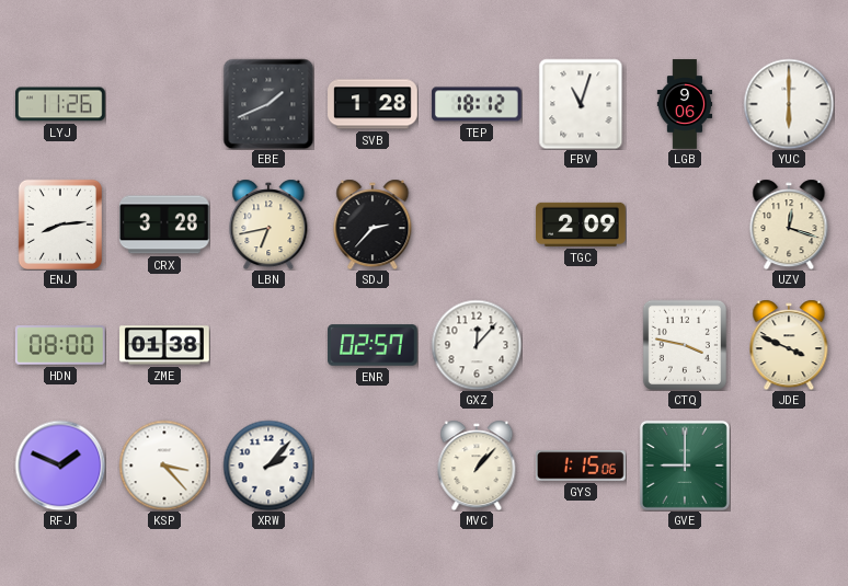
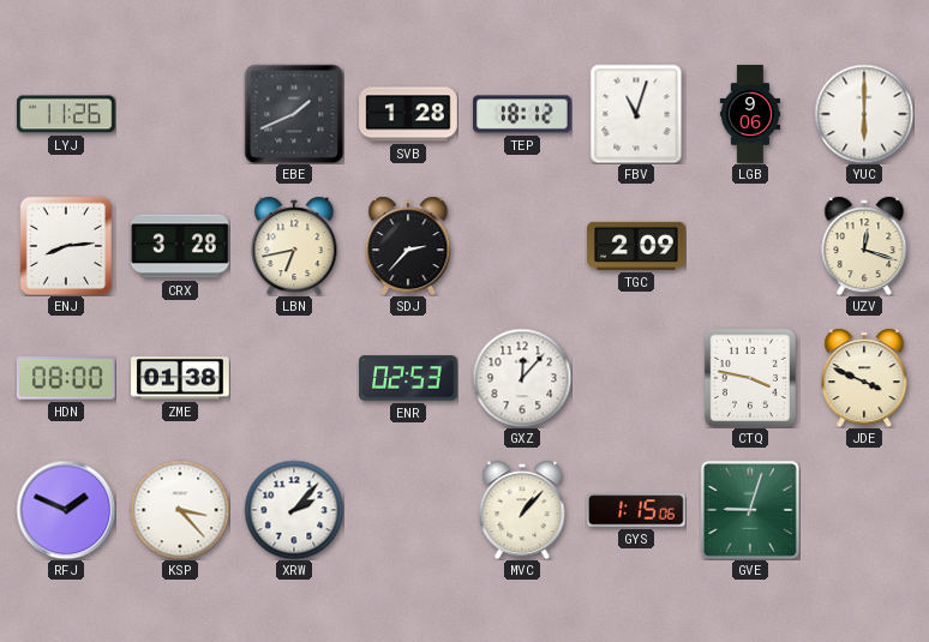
ENR: 02:57 -> 02:53 (408, 378)
GVE: 9:00 -> 9:03 (750, 510)
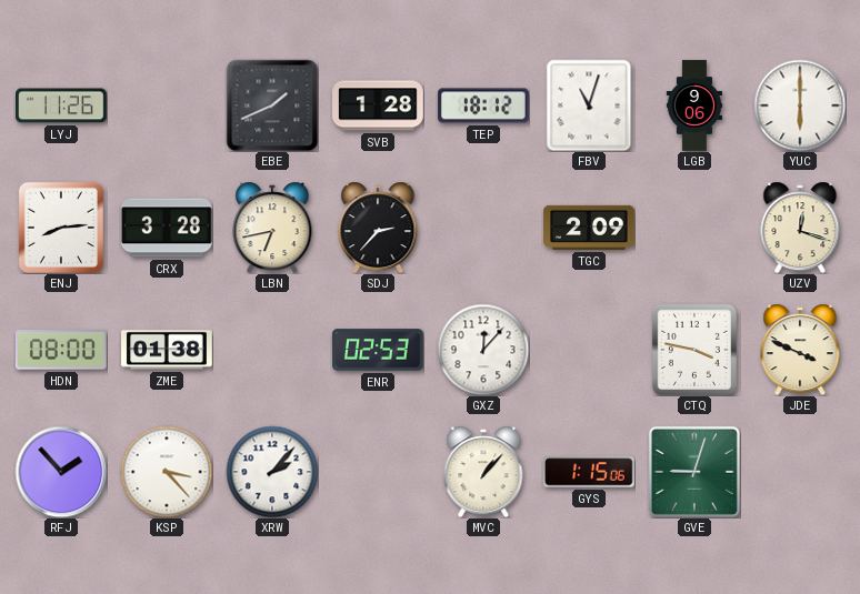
RFJ: 1:49 -> 1:53 (61, 472)
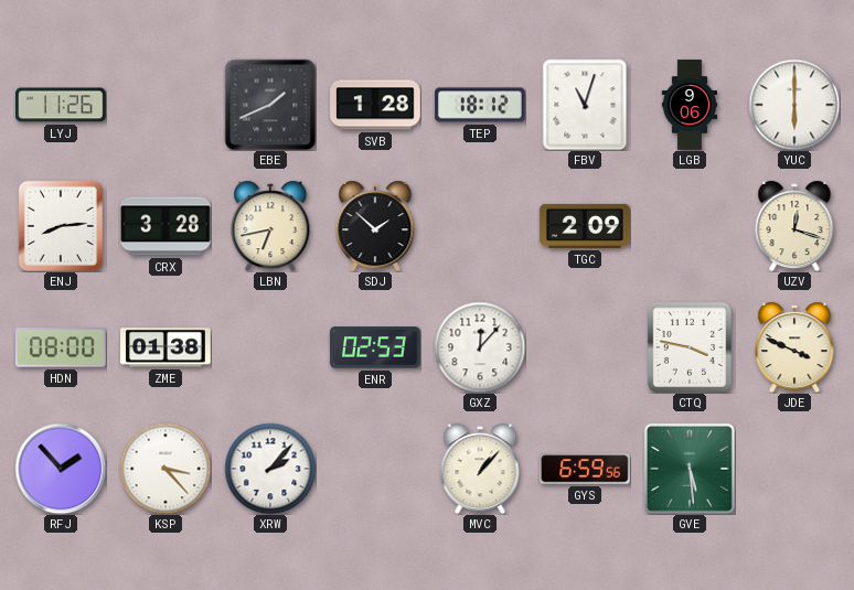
SDJ: 2:37 -> 1:52 (375, 226)
GYS: 1:15 -> 6:59 (585, 469)
GVE: 9:03 -> 5:29 (690, 469)
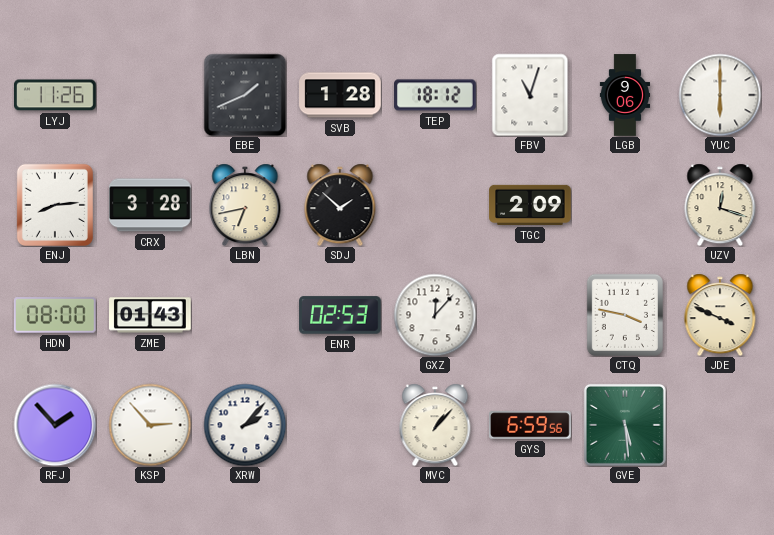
ZME: 01:38 -> 01:43 (150, 315)
KSP: 3:23 -> 2:53 (150, 425)
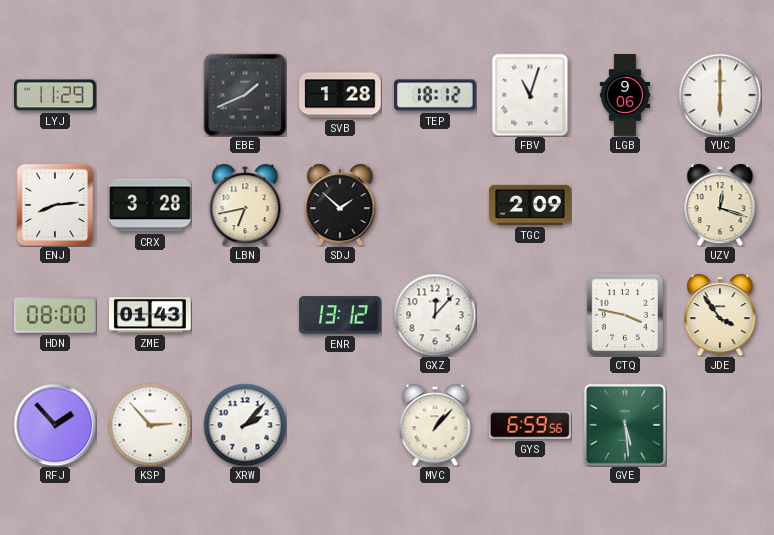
LYJ: 11:26 -> 11:29 (56, 95)
ENR: 02:53 -> 13:12 (340, 315)
JDE: 3:49 -> 3:54 (720, 315)
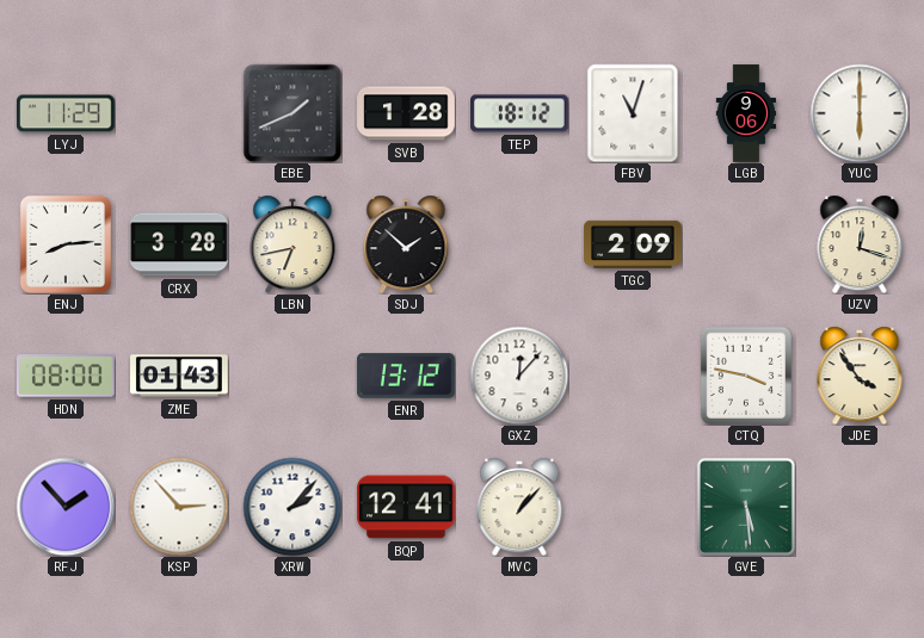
BQP: none -> 12:41 (406, 507)
GYS: 6:59 -> none (530, 425)
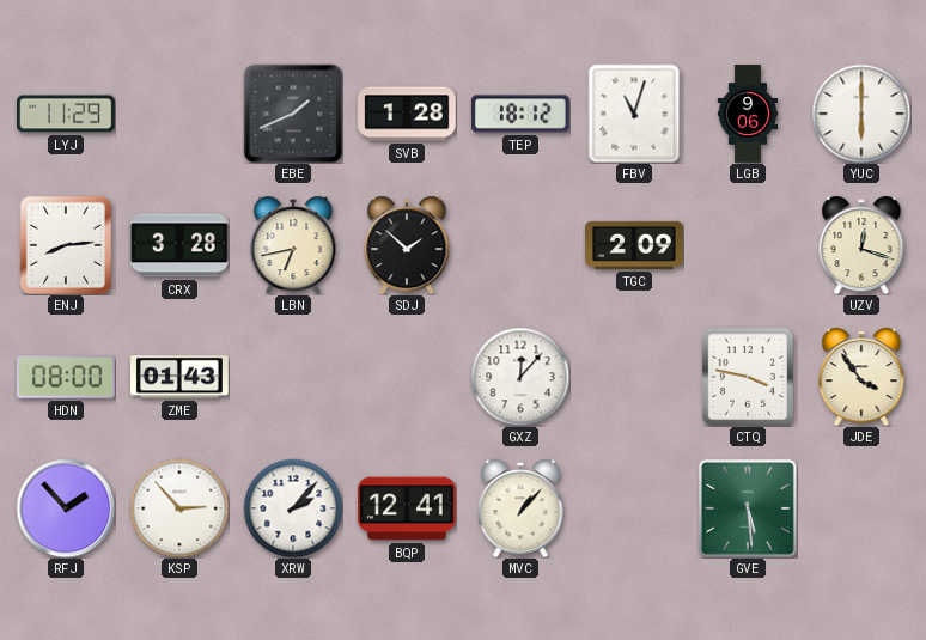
ENR: 13:12 -> none (406, 376)
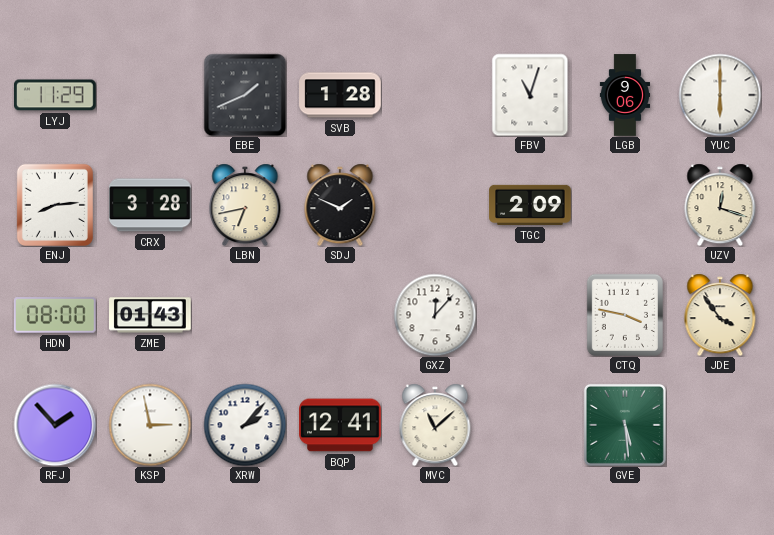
TEP: 18:12 -> none (520, 114)
SDJ: 1:52 -> 1:49 (340, 205)
KSP: 2:53 -> 2:58 (150, 425)
MVC: 1:07 -> 11:08 (435, 425)
